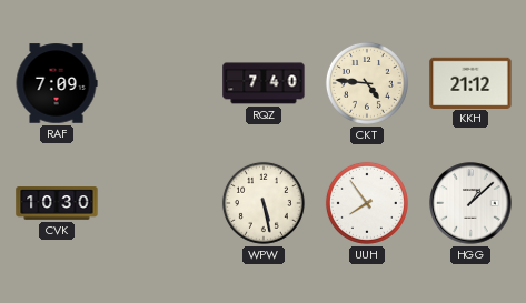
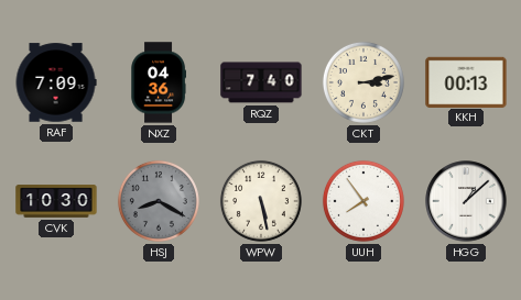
NXZ: none -> 04:36 (158, 82)
CKT: 4:46 -> 3:13 (363, 82)
KKH: 21:12 -> 00:13 (466, 81)
HSJ: none -> 8:20 (159, 201)
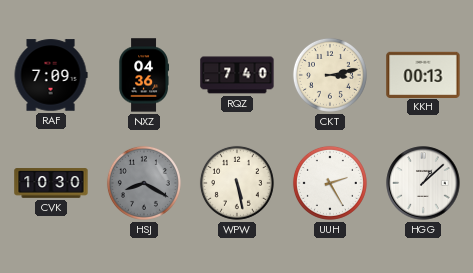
UUH: 7:54 -> 2:25 (330, 183)
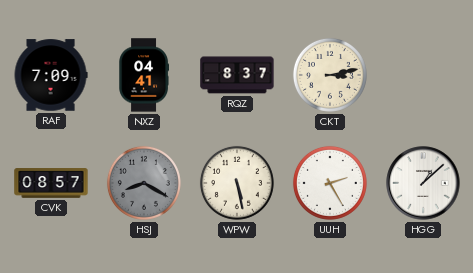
NXZ: 04:36 -> 04:41 (143, 75)
RQZ: 7:40 -> 8:37 (237, 75)
KKH: 00:13 -> none (423, 74)
CVK: 10:30 -> 08:57 (51, 183)
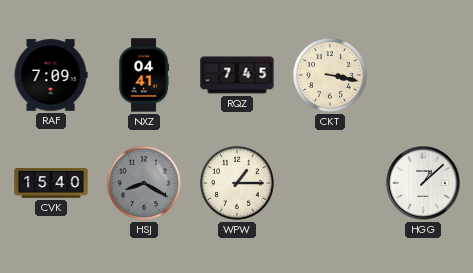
RQZ: 8:37 -> 7:45 (237, 75)
CKT: 3:13 -> 3:17 (330, 75)
CVK: 08:57 -> 15:40 (51, 183)
WPW: 5:28 -> 1:15 (237, 183)
UUH: 2:25 -> none (330, 183)
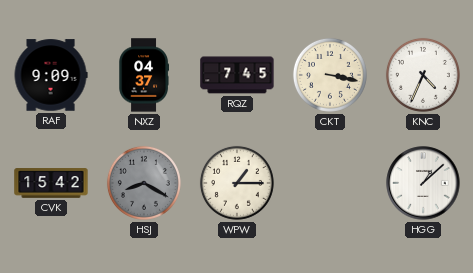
RAF: 7:09 -> 9:09 (51, 75)
NXZ: 04:41 -> 04:37 (143, 75)
KNC: none -> 4:34 (423, 75)
CVK: 15:40 -> 15:42 (51, 183)
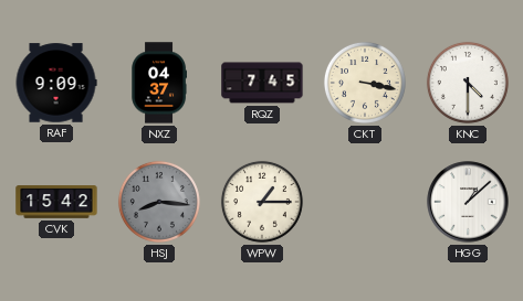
KNC: 4:34 -> 4:30 (468, 83)
HSJ: 8:20 -> 8:16 (159, 202)
